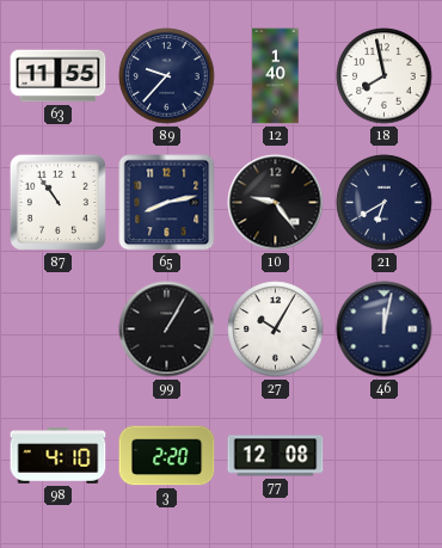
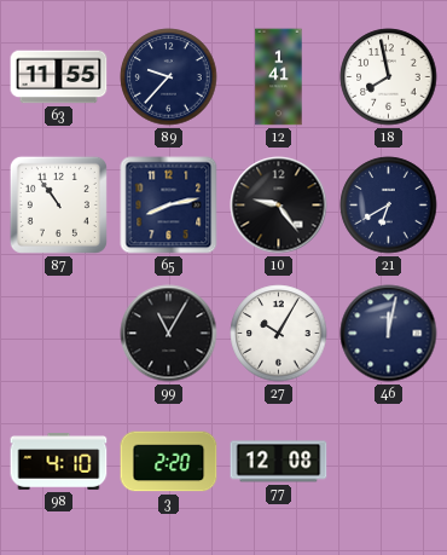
12: 1:40 -> 1:41 (279, 77)
99: 1:05 -> 11:05 (169, 334)
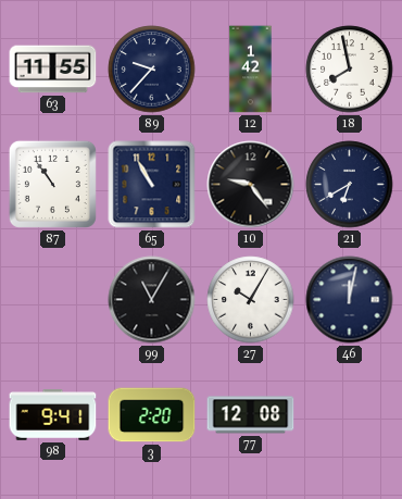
12: 1:41 -> 1:42 (251, 70)
65: 8:13 -> 10:55 (152, 185)
98: 4:10 -> 9:41 (53, 415)
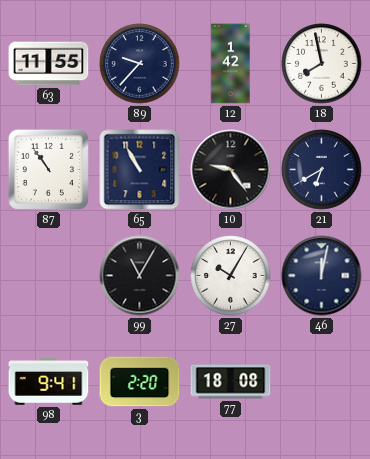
77: 12:08 -> 18:08 (231, 382)
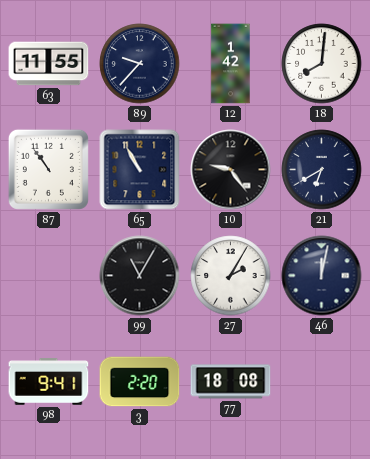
18: 7:58 -> 8:01 (322, 64)
27: 10:05 -> 2:05 (231, 276)
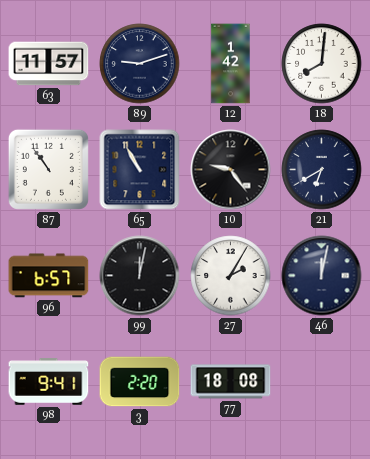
63: 11:55 -> 11:57 (49, 64)
89: 9:37 -> 9:12 (140, 64)
96: none -> 6:57 (49, 276)
99: 11:05 -> 12:02 (140, 276)
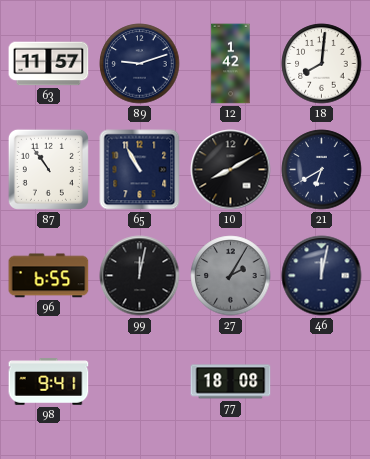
10: 9:24 -> 8:10 (231, 170)
96: 6:57 -> 6:55 (49, 276)
27 dial: white -> grey (231, 276)
3: 2:20 -> none (140, 382)
